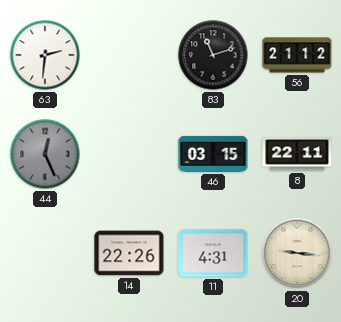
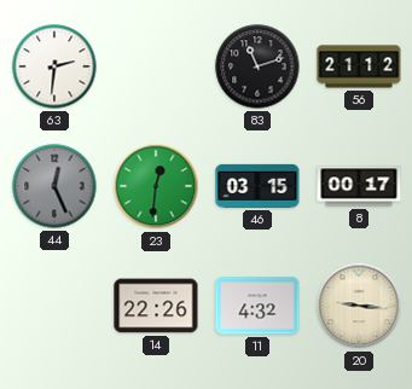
23: none -> 12:31 (156, 186)
8: 22:11 -> 00:17 (359, 186)
11: 4:31 -> 4:32 (257, 306)
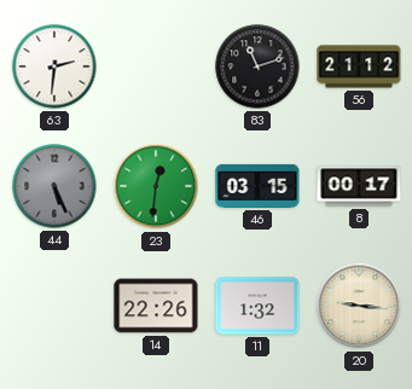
44: 12:26 -> 5:26 (54, 186)
11: 4:32 -> 1:32 (257, 306)
